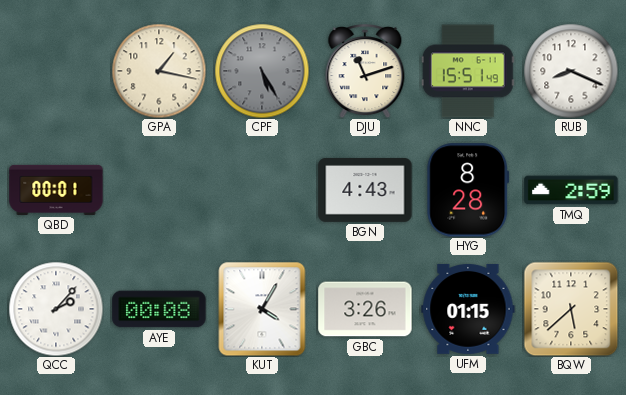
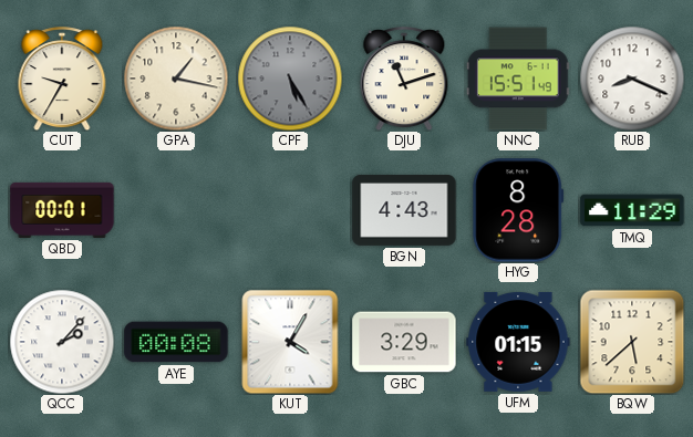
CUT: none -> 9:35 (62, 79)
TMQ: 2:59 -> 11:29 (632, 210)
GBC: 3:26 -> 3:29 (404, 342)
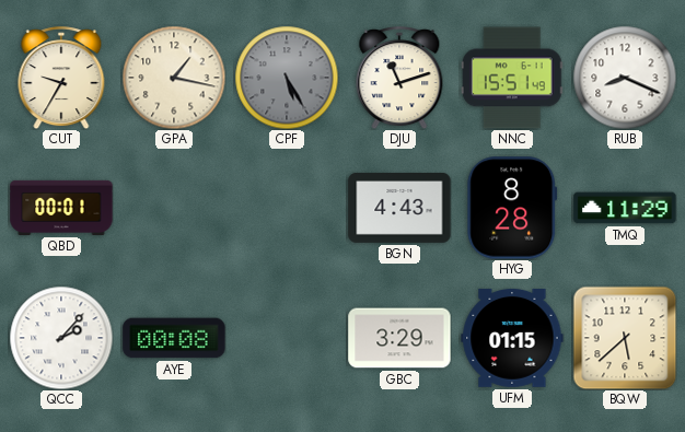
KUT: 4:05 -> none (290, 342)
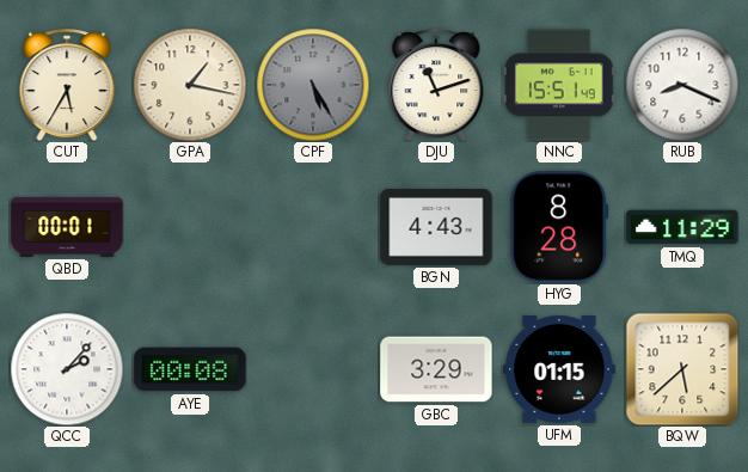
CUT: 9:35 -> 5:35 (67, 85)
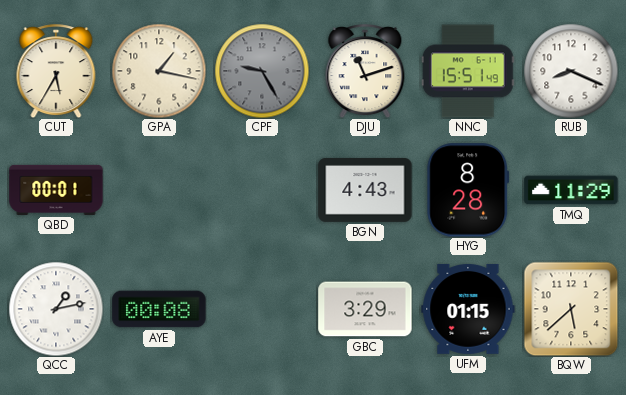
CPF: 5:25 -> 9:25 (262, 71)
QCC: 2:07 -> 1:13 (56, 309)
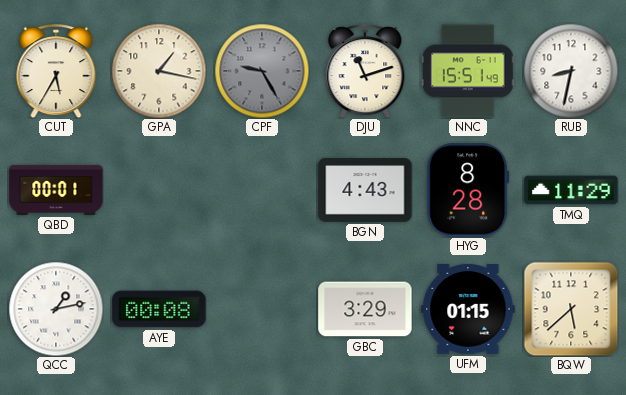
RUB: 8:19 -> 8:32 (571, 71)
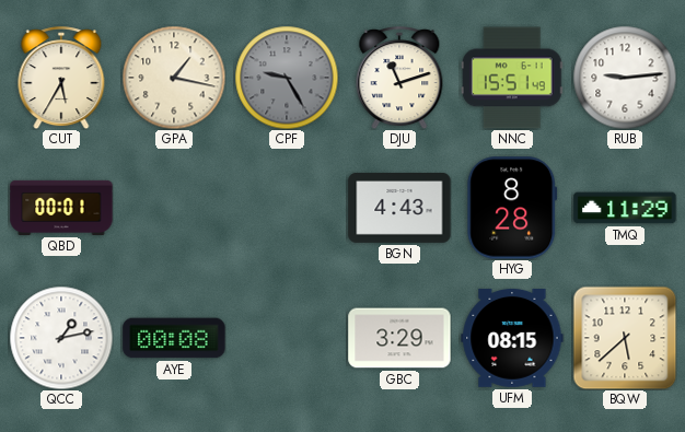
RUB: 8:32 -> 9:14 (625, 78)
UFM: 01:15 -> 08:15 (512, 338)
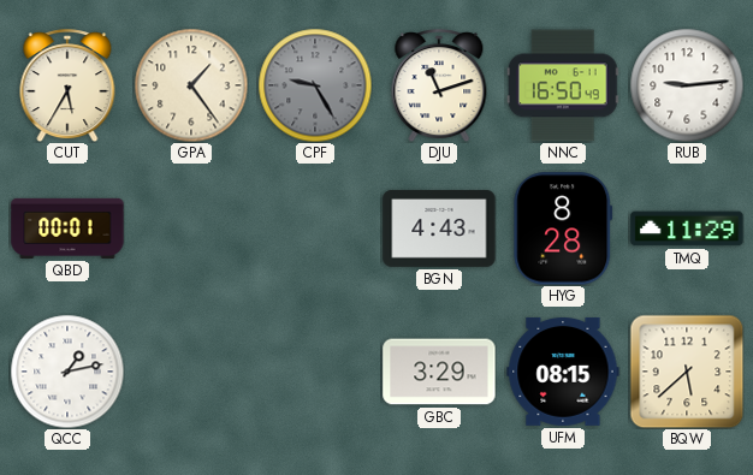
GPA: 1:17 -> 1:24 (191, 85)
NNC: 15:51 -> 16:50 (563, 85)
AYE: 00:08 -> none (174, 338)
